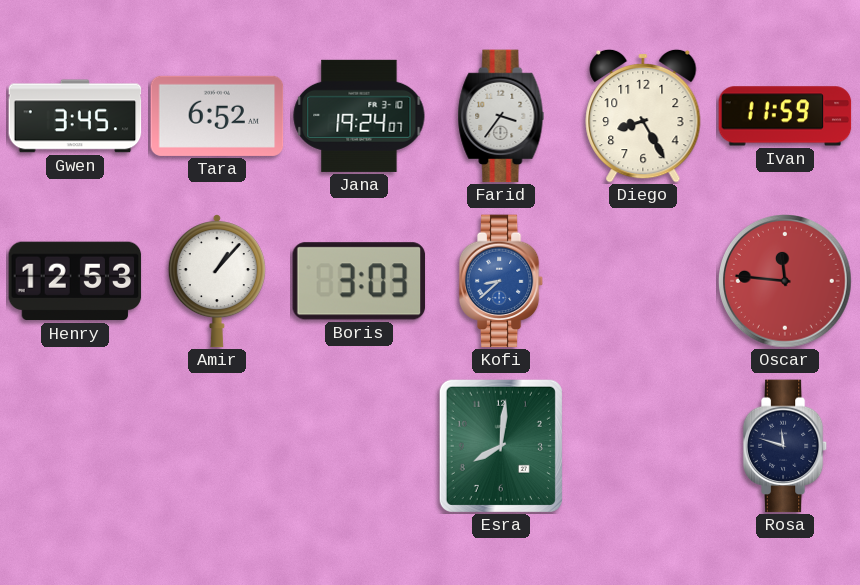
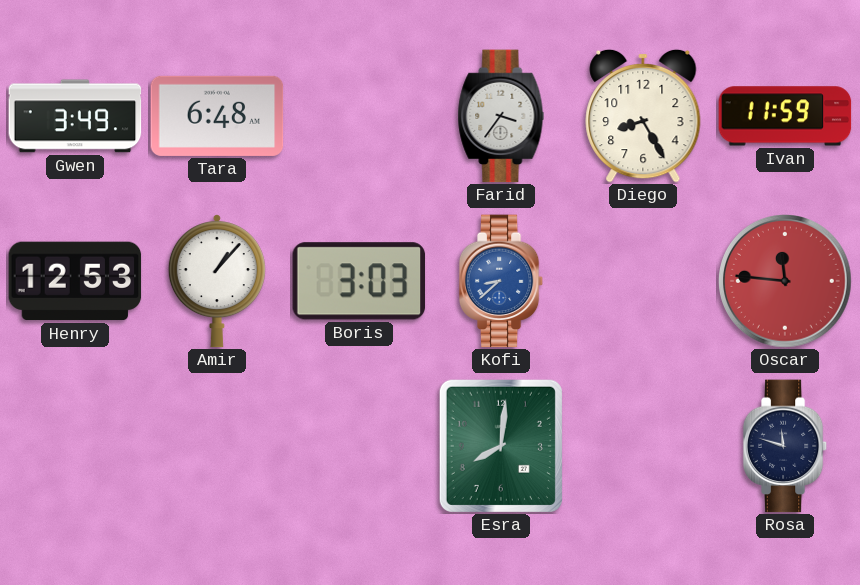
Gwen: 3:45 -> 3:49 (75, 116)
Tara: 6:52 -> 6:48 (217, 116)
Jana: 19:24 -> none (359, 116)
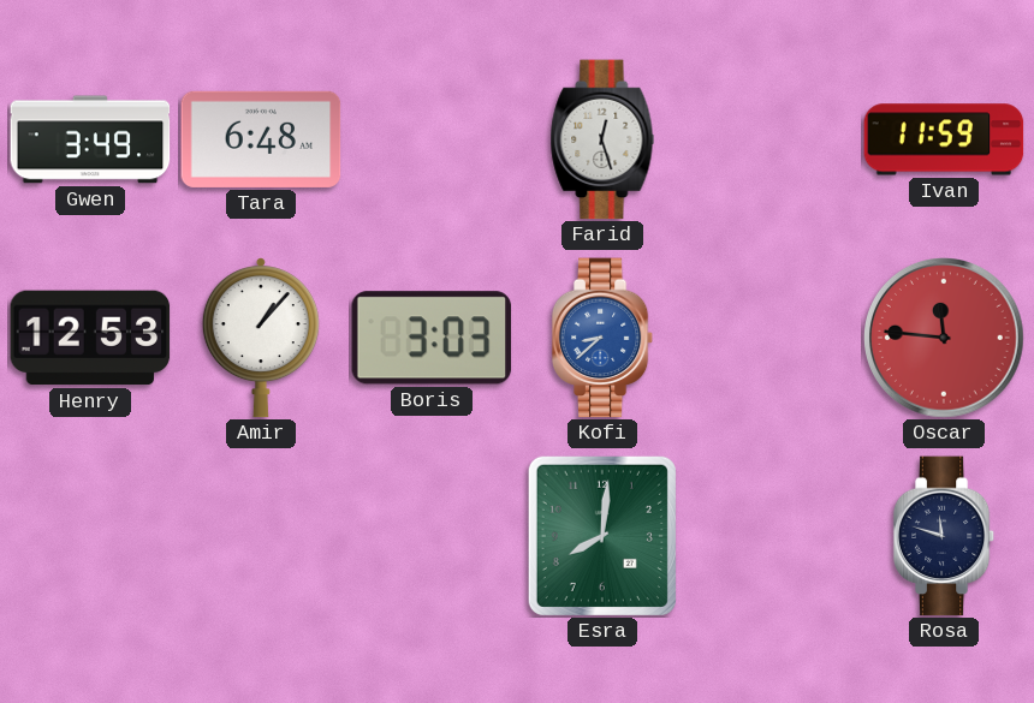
Farid: 3:36 -> 12:27 (602, 139)
Diego: 8:25 -> none (643, 116)
